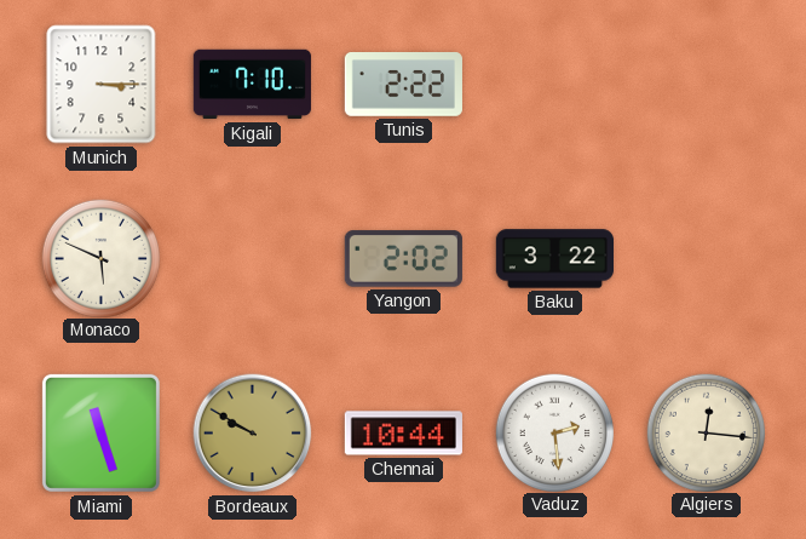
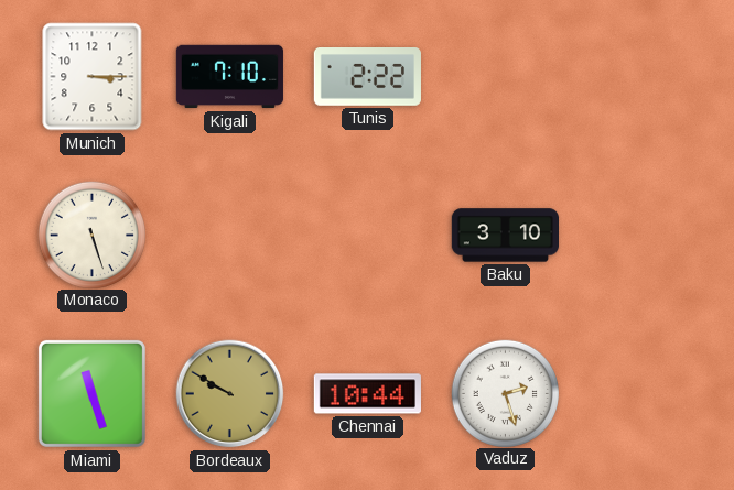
Monaco: 5:49 -> 5:27 (91, 235)
Yangon: 2:02 -> none (403, 259)
Baku: 3:22 -> 3:10 (505, 236)
Vaduz: 2:29 -> 2:27 (505, 393)
Algiers: 12:16 -> none (706, 432)
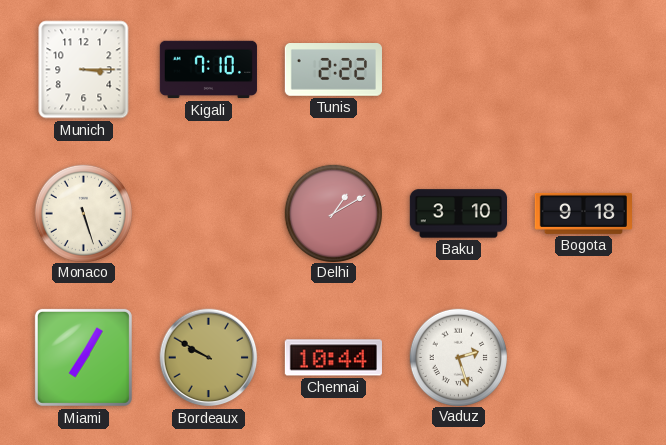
Delhi: none -> 1:10 (333, 213)
Bogota: none -> 9:18 (583, 213)
Miami: 11:27 -> 7:05 (83, 357)
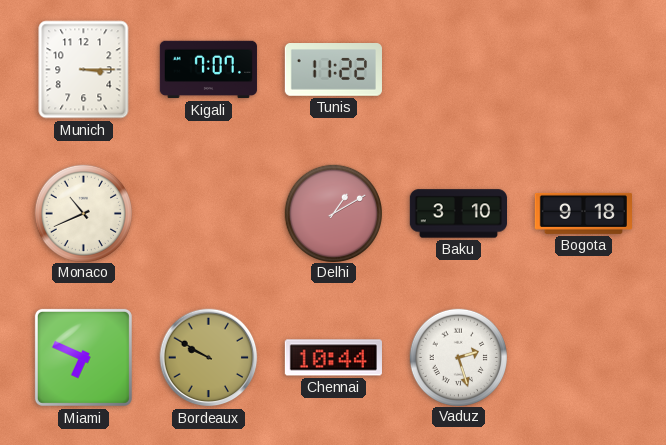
Kigali: 7:10 -> 7:07 (208, 70)
Tunis: 2:22 -> 11:22 (333, 70)
Monaco: 5:27 -> 10:41 (83, 213)
Miami: 7:05 -> 6:49 (83, 357)
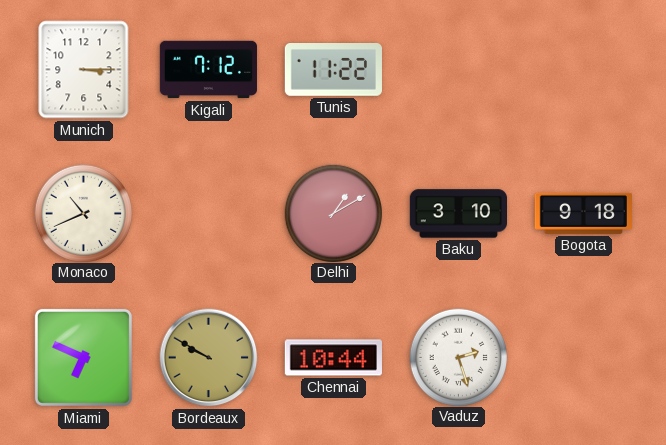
Kigali: 7:07 -> 7:12 (208, 70)
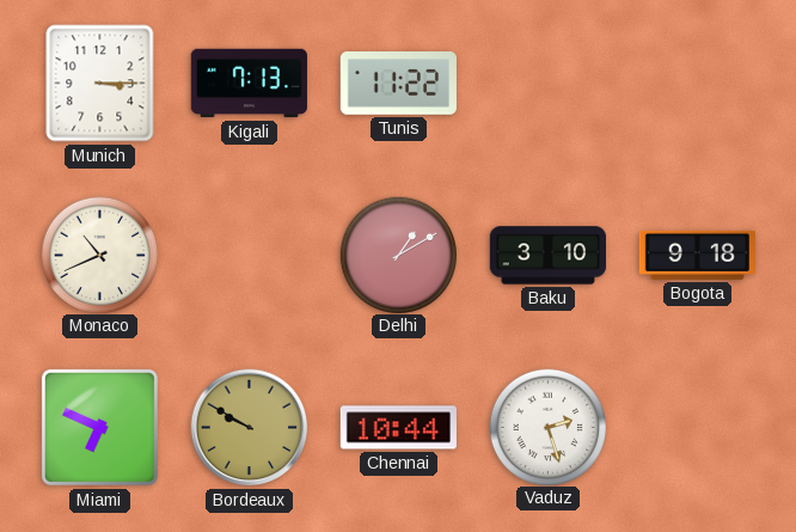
Kigali: 7:12 -> 7:13 (249, 84)
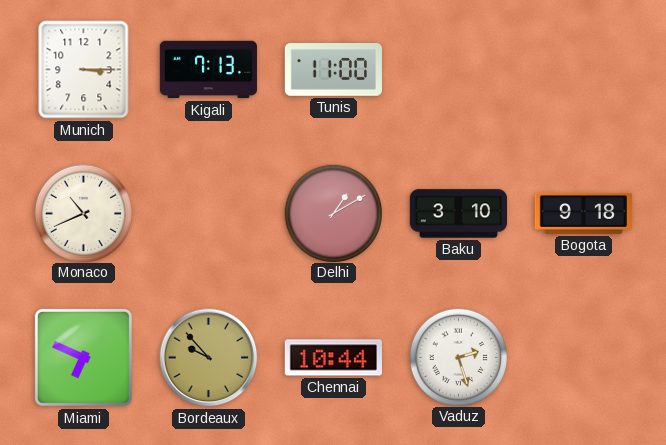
Tunis: 11:22 -> 11:00 (333, 70)
Bordeaux: 9:50 -> 9:53 (209, 358)
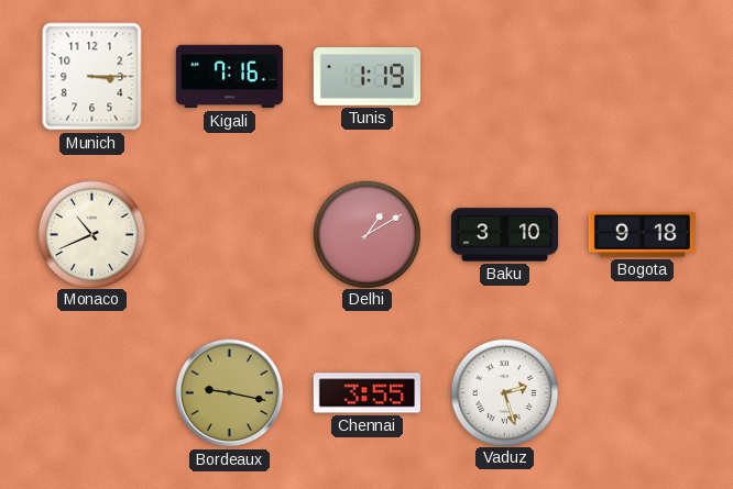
Kigali: 7:13 -> 7:16 (229, 77)
Tunis: 11:00 -> 1:19 (366, 77)
Miami: 6:49 -> none (83, 357)
Bordeaux: 9:53 -> 9:17 (230, 393)
Chennai: 10:44 -> 3:55 (366, 393)
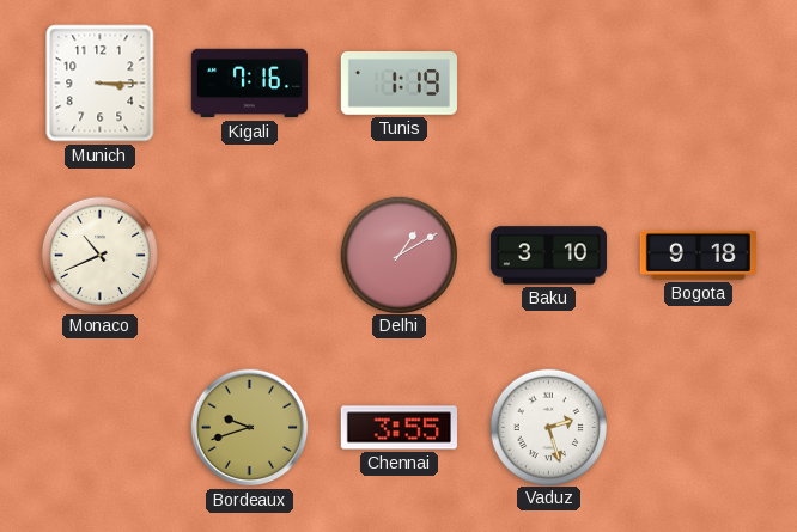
Bordeaux: 9:17 -> 9:42 (250, 428)
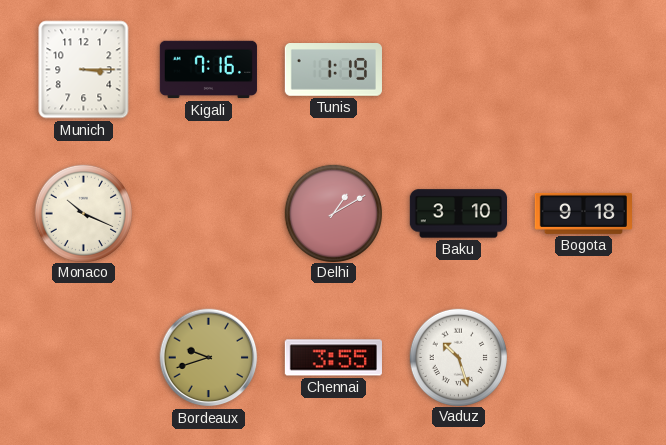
Monaco: 10:41 -> 10:19 (83, 213)
Vaduz: 2:27 -> 10:27 (458, 357)
